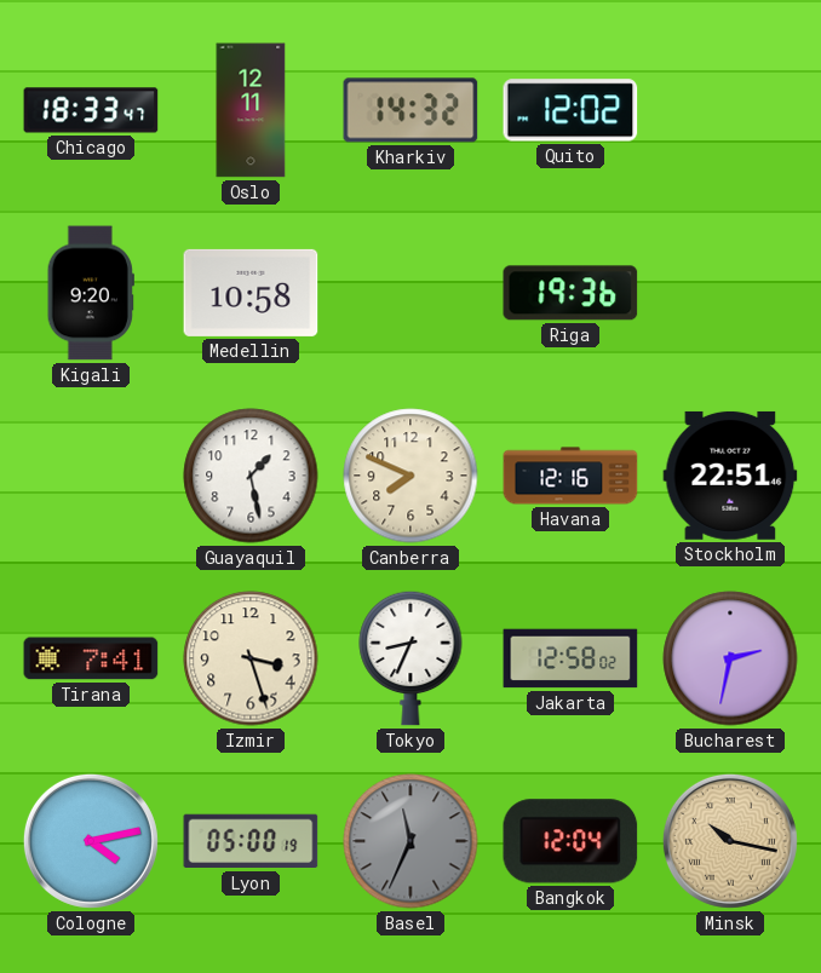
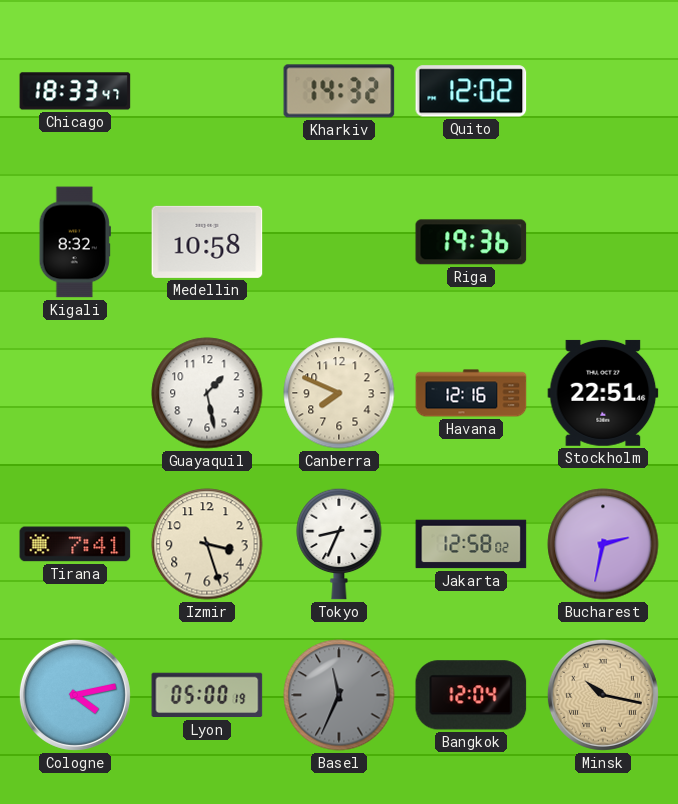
Oslo: 12:11 -> none (251, 110)
Kigali: 9:20 -> 8:32 (75, 242)
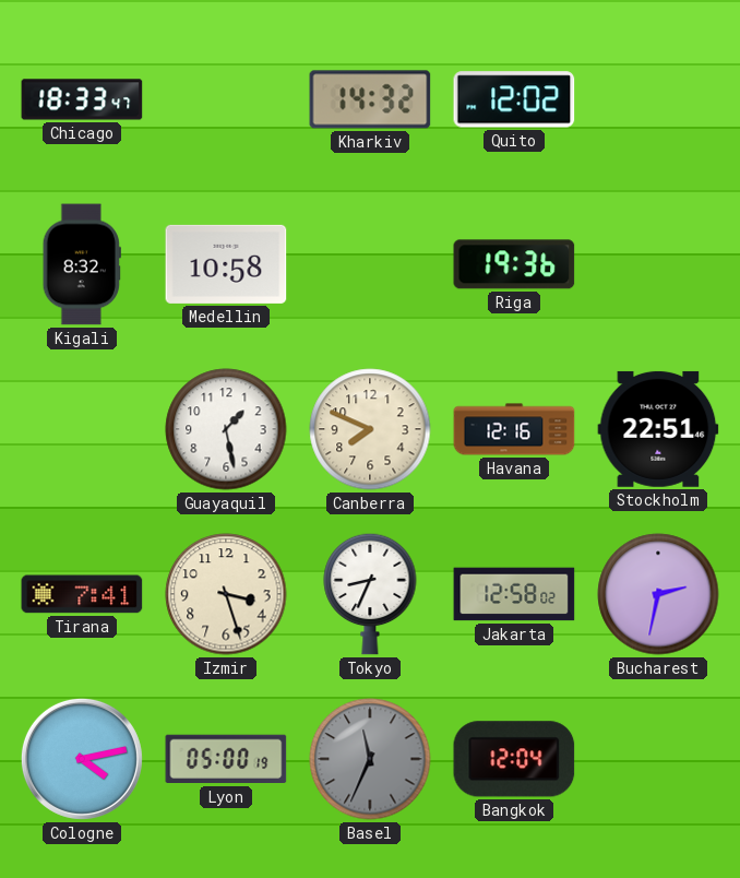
Minsk: 10:17 -> none (603, 695)
